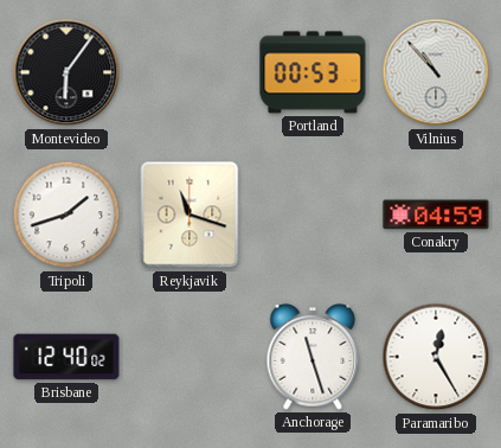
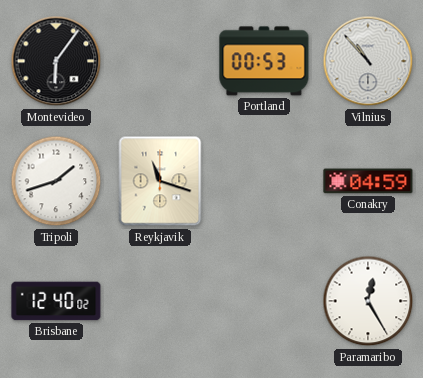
Anchorage: 11:27 -> none (313, 358)
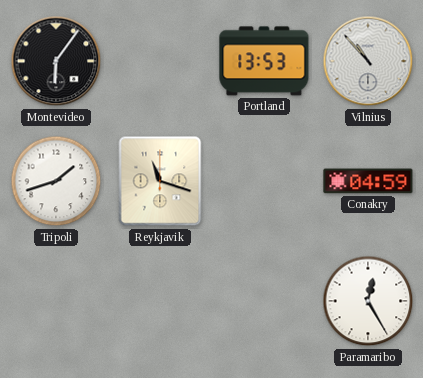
Portland: 00:53 -> 13:53 (264, 61)
Brisbane: 12:40 -> none (56, 301)
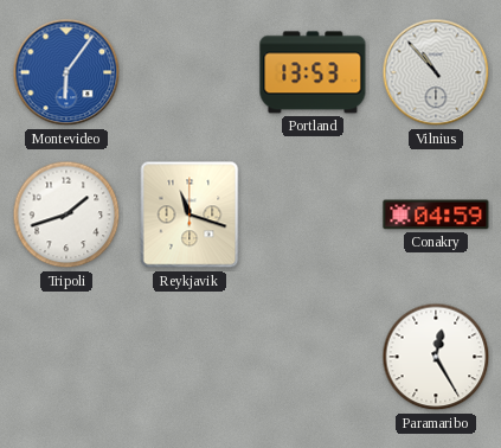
Montevideo dial: black -> blue (66, 72)
